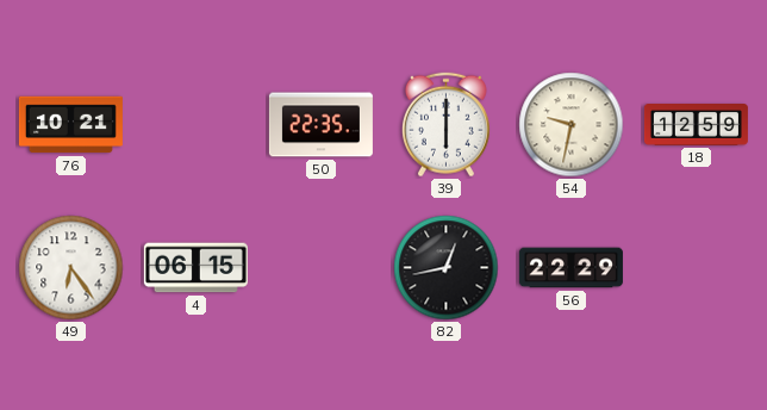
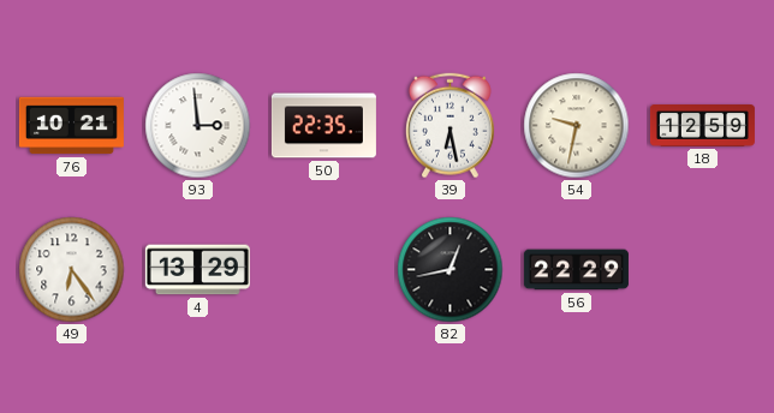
93: none -> 2:59 (198, 126)
39: 6:00 -> 6:28 (449, 126)
4: 06:15 -> 13:29 (197, 270)
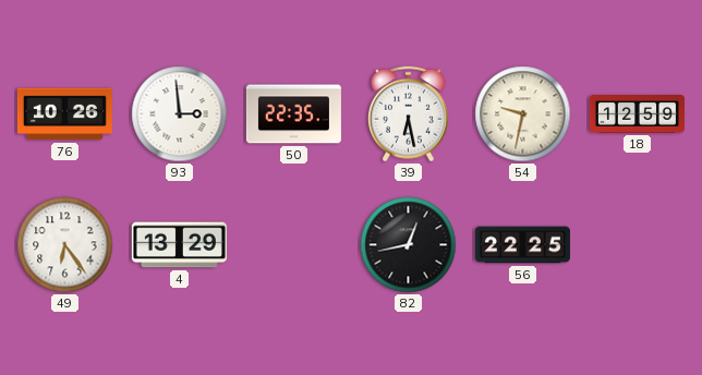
76: 10:21 -> 10:26 (64, 114)
56: 22:29 -> 22:25 (522, 245)
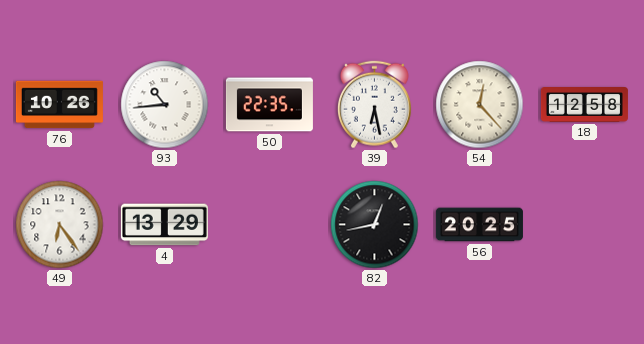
93: 2:59 -> 10:44 (165, 105)
54: 9:32 -> 12:23 (480, 105)
18: 12:59 -> 12:58 (584, 105)
56: 22:25 -> 20:25 (479, 225)
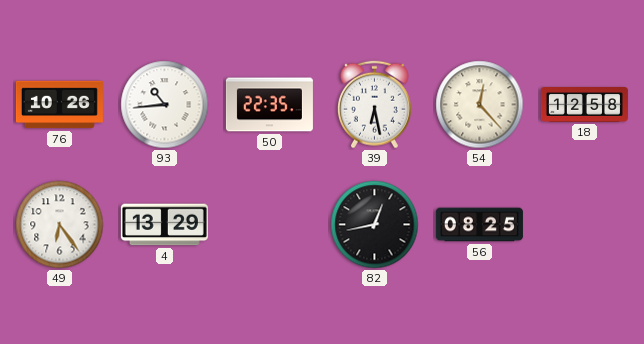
56: 20:25 -> 08:25 (479, 225)
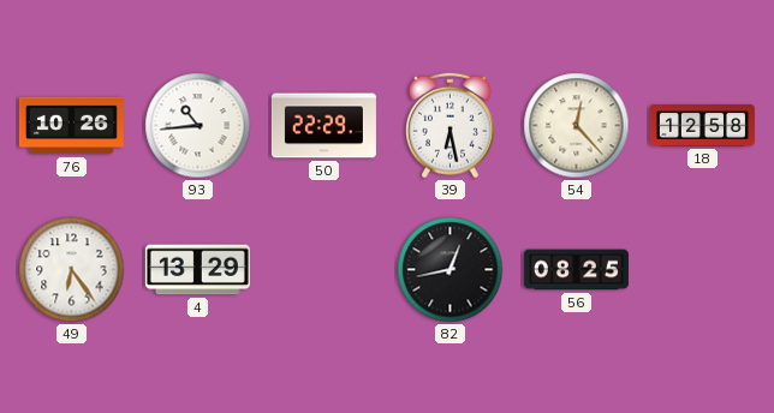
50: 22:35 -> 22:29 (323, 126)
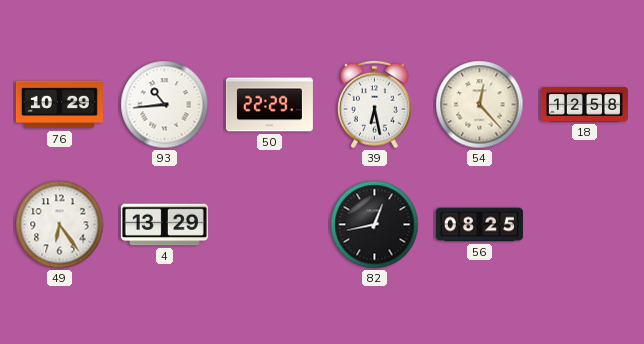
76: 10:26 -> 10:29 (59, 105)
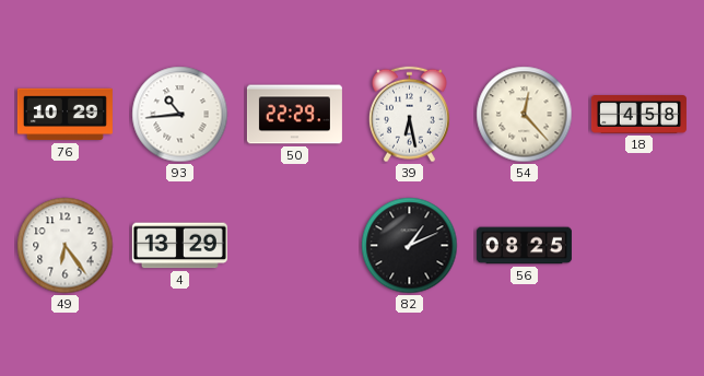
18: 12:58 -> 4:58 (638, 115)
82: 12:43 -> 1:11 (410, 246)
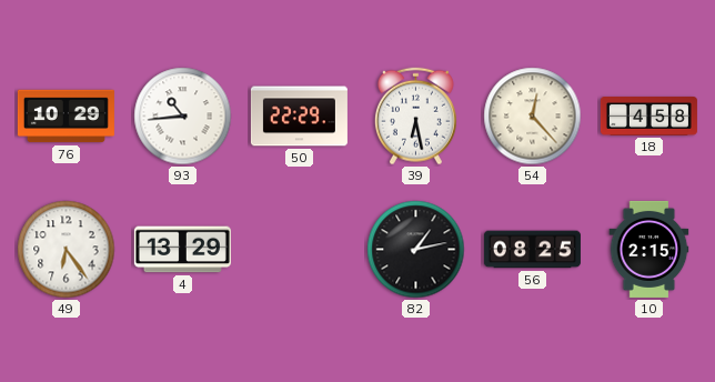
82: 1:11 -> 1:13 (416, 250)
10: none -> 2:15 (649, 249)
